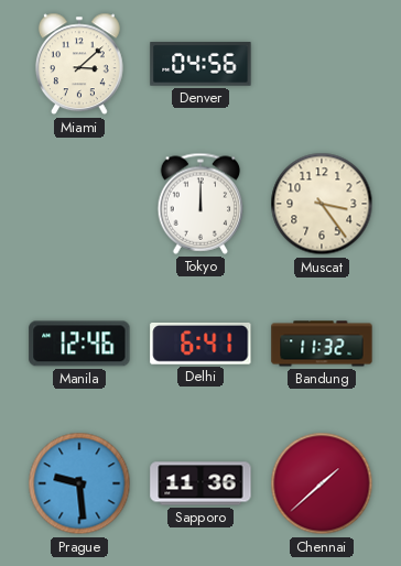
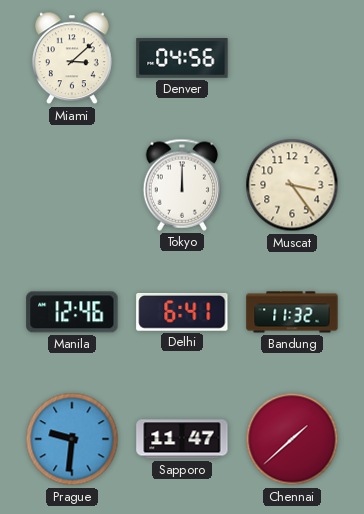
Prague: 9:29 -> 9:31 (72, 439)
Sapporo: 11:36 -> 11:47 (182, 439)
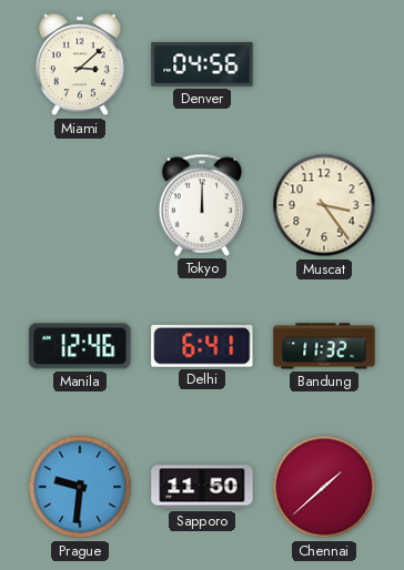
Sapporo: 11:47 -> 11:50 (202, 487)
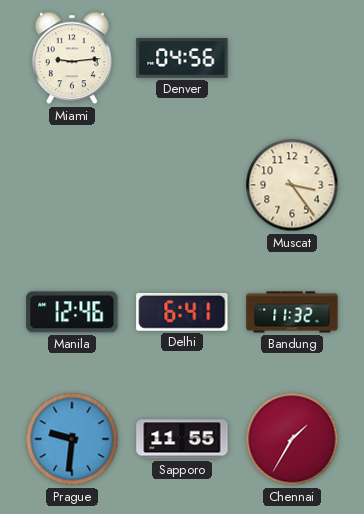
Miami: 3:08 -> 9:14 (72, 58)
Tokyo: 12:00 -> none (202, 205)
Sapporo: 11:50 -> 11:55 (182, 439)
Chennai: 1:38 -> 1:35 (292, 439)
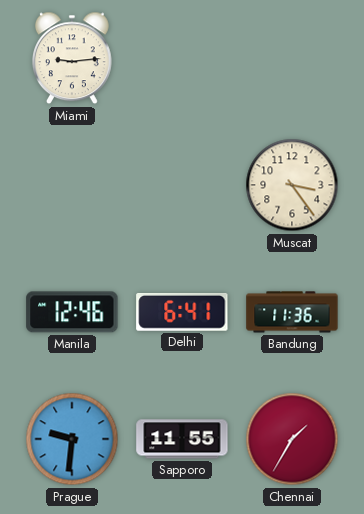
Denver: 04:56 -> none (182, 58)
Bandung: 11:32 -> 11:36 (292, 312)
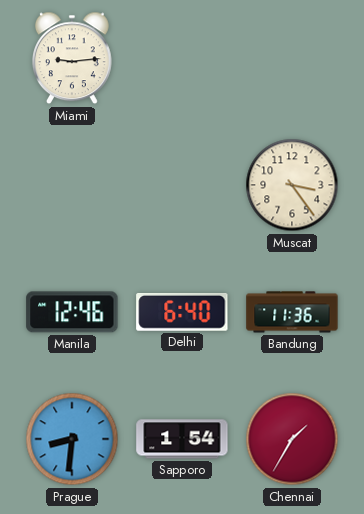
Delhi: 6:41 -> 6:40 (182, 312)
Prague: 9:31 -> 8:31 (72, 439)
Sapporo: 11:55 -> 1:54 (182, 439)
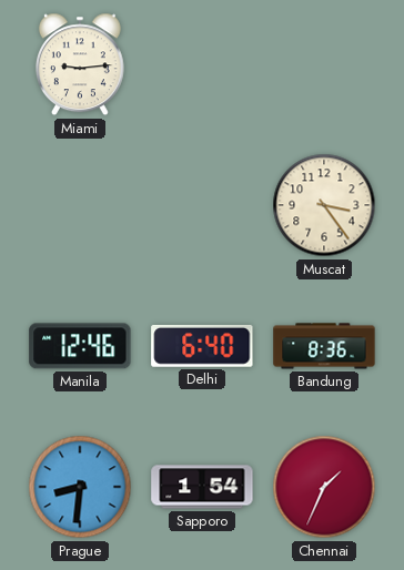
Bandung: 11:36 -> 8:36 (324, 346)
Chennai: 1:35 -> 1:34 (324, 487)
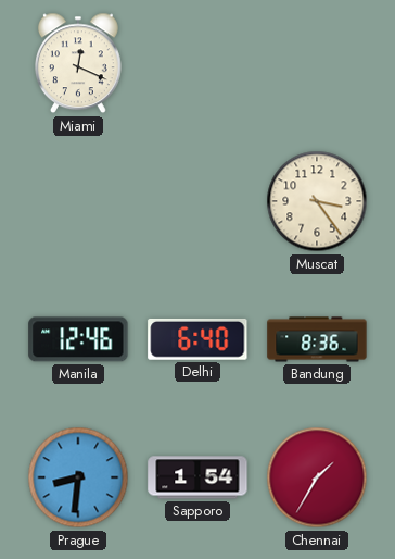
Miami: 9:14 -> 12:19 (78, 63)
Chennai: 1:34 -> 1:35 (317, 477)
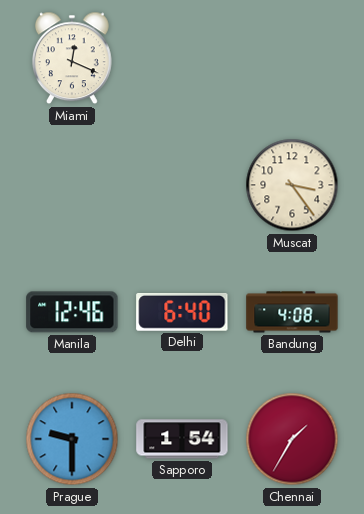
Bandung: 8:36 -> 4:08 (292, 312)
Prague: 8:31 -> 9:30 (72, 439)
